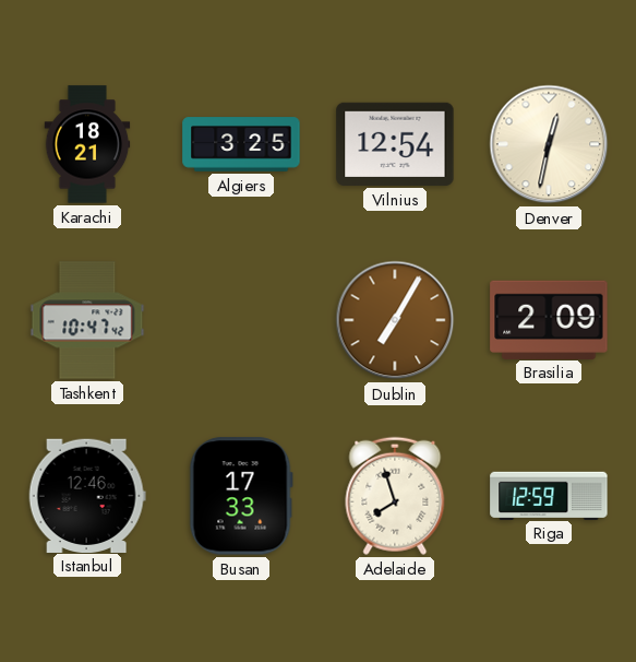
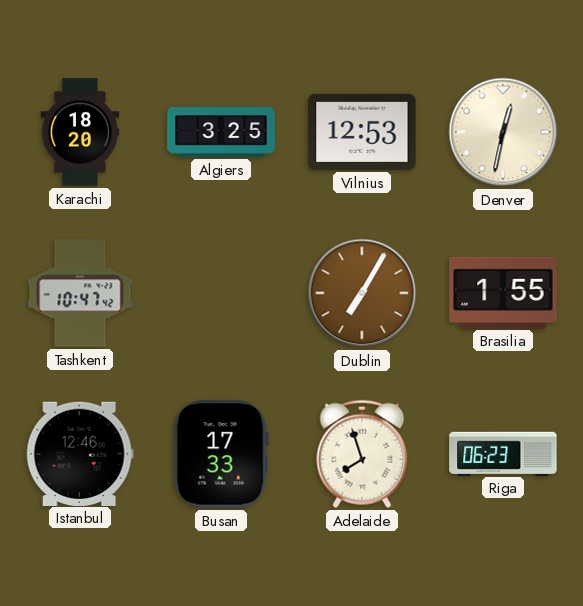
Karachi: 18:21 -> 18:20 (80, 132)
Vilnius: 12:54 -> 12:53 (362, 132)
Brasilia: 2:09 -> 1:55 (503, 292)
Riga: 12:59 -> 06:23 (503, 453)
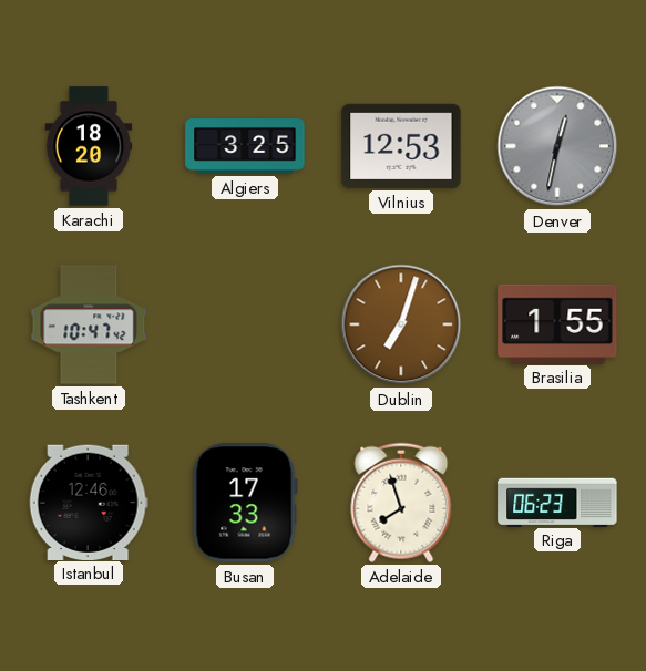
Denver dial: cream -> grey (557, 146)
Dublin: 7:05 -> 7:03 (401, 324)
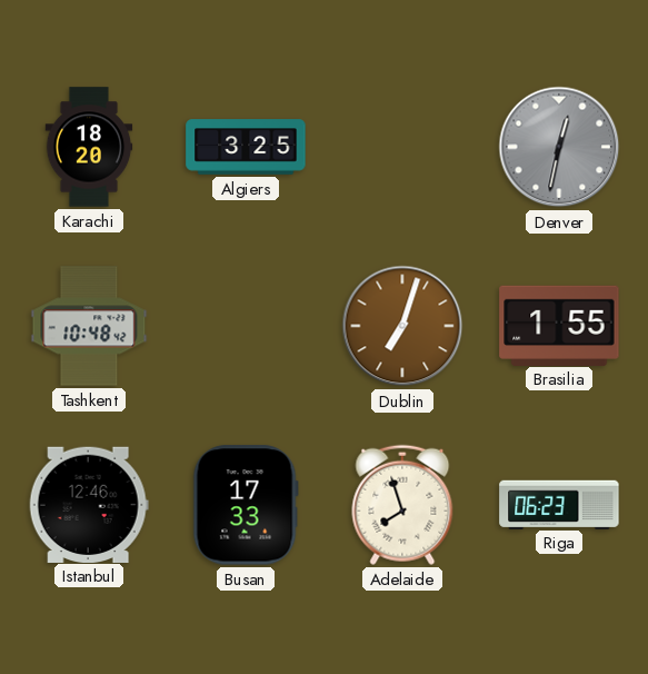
Vilnius: 12:53 -> none (401, 146)
Tashkent: 10:47 -> 10:48 (89, 326)
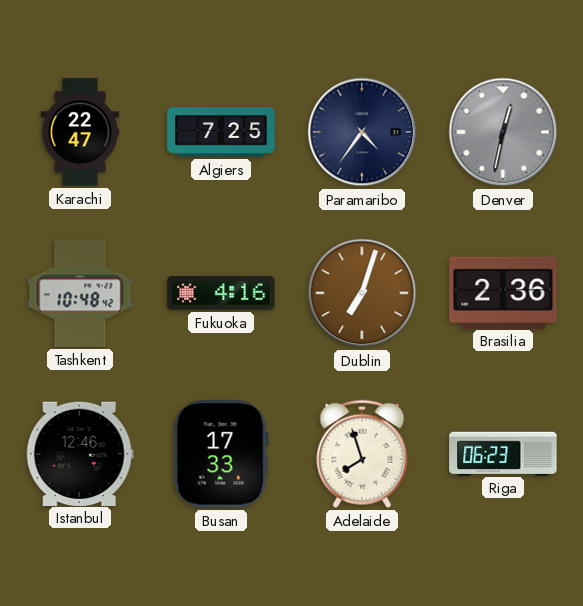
Karachi: 18:20 -> 22:47 (80, 132)
Algiers: 3:25 -> 7:25 (221, 132)
Paramaribo: none -> 4:36 (362, 132)
Fukuoka: none -> 4:16 (221, 294)
Brasilia: 1:55 -> 2:36 (503, 292)
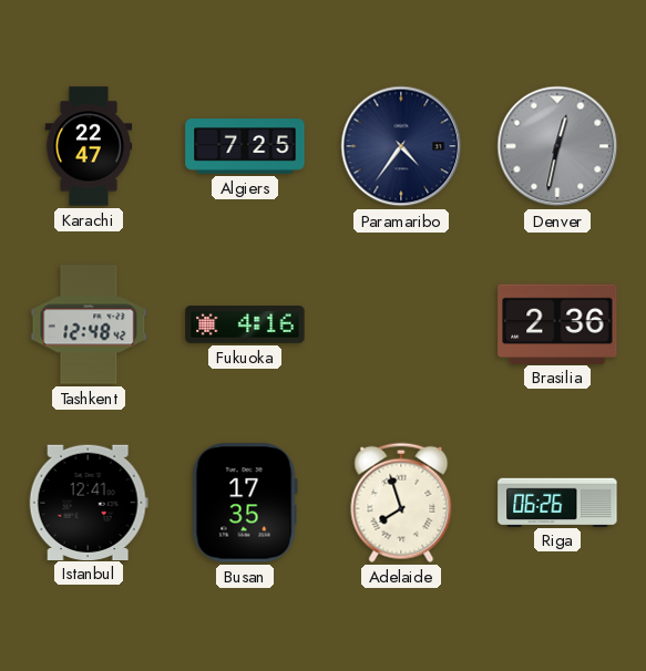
Tashkent: 10:48 -> 12:48 (89, 324)
Dublin: 7:03 -> none (362, 293)
Istanbul: 12:46 -> 12:41 (89, 502)
Busan: 17:33 -> 17:35 (245, 503)
Riga: 06:23 -> 06:26 (557, 502)
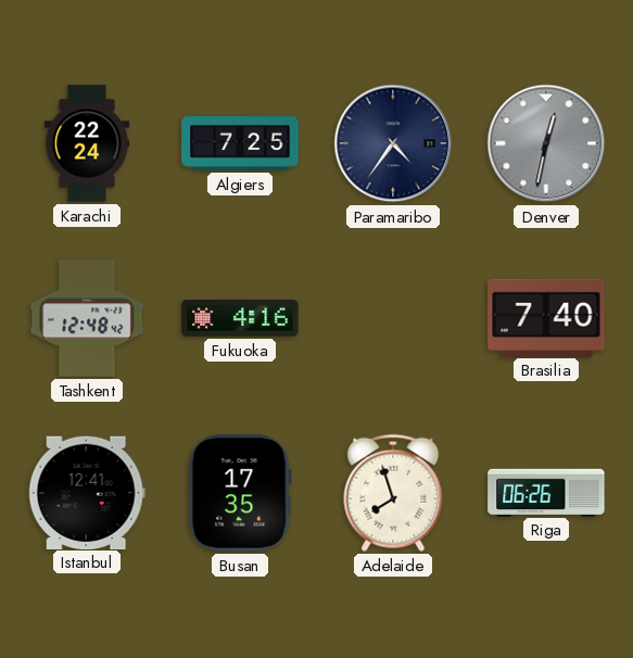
Karachi: 22:47 -> 22:24 (87, 143)
Brasilia: 2:36 -> 7:40 (546, 317)
